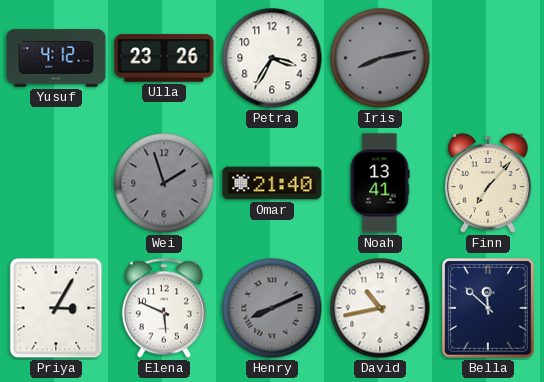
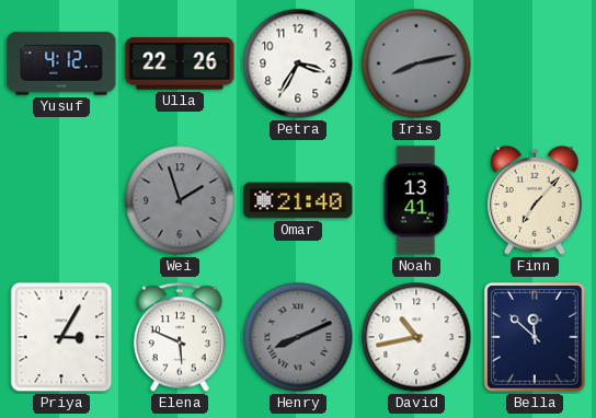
Ulla: 23:26 -> 22:26 (180, 63)
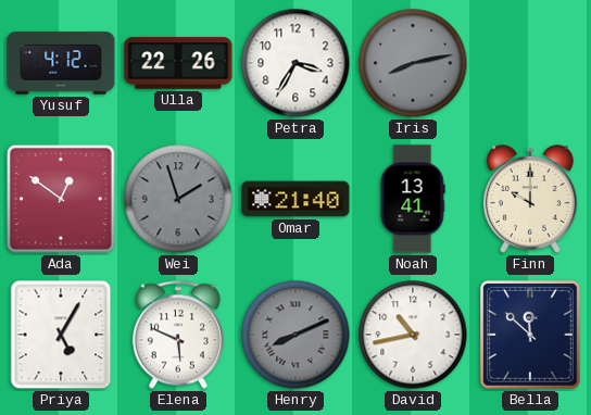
Ada: none -> 12:51 (62, 200)
Finn: 7:07 -> 10:00 (530, 199)
Priya: 3:05 -> 5:05 (61, 335)
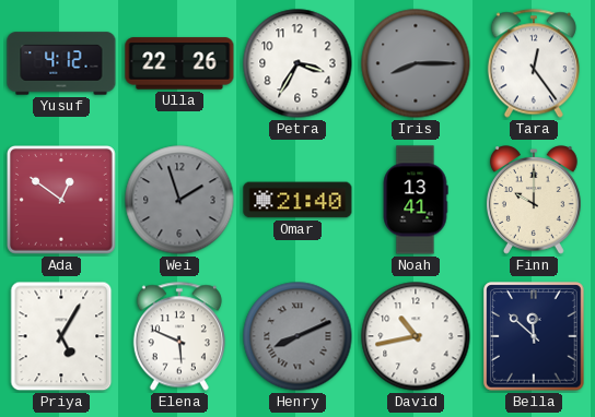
Iris: 8:13 -> 8:15 (416, 63)
Tara: none -> 12:24 (534, 63)
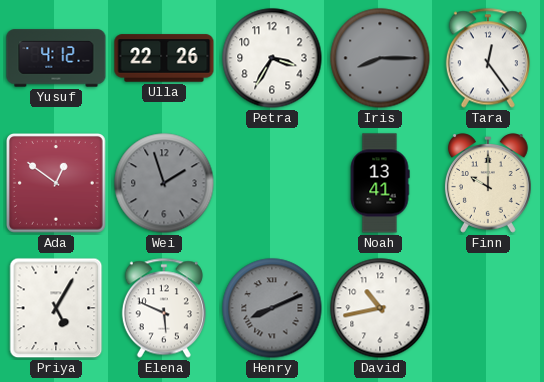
Omar: 21:40 -> none (297, 200)
Bella: 11:52 -> none (534, 336)
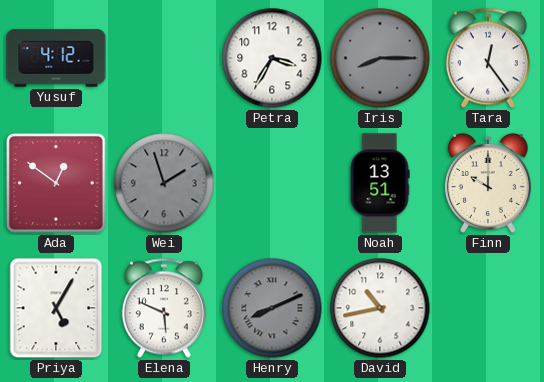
Ulla: 22:26 -> none (164, 58)
Noah: 13:41 -> 13:51 (380, 183)
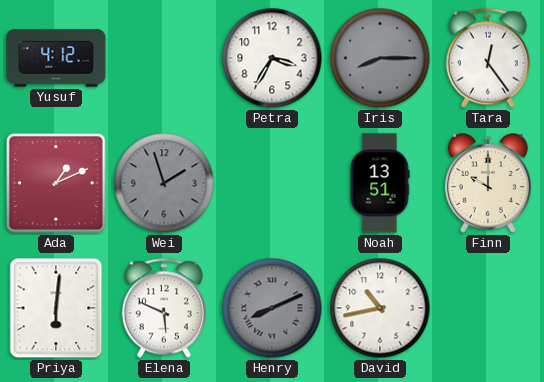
Ada: 12:51 -> 1:11 (57, 184)
Priya: 5:05 -> 6:01 (56, 308)
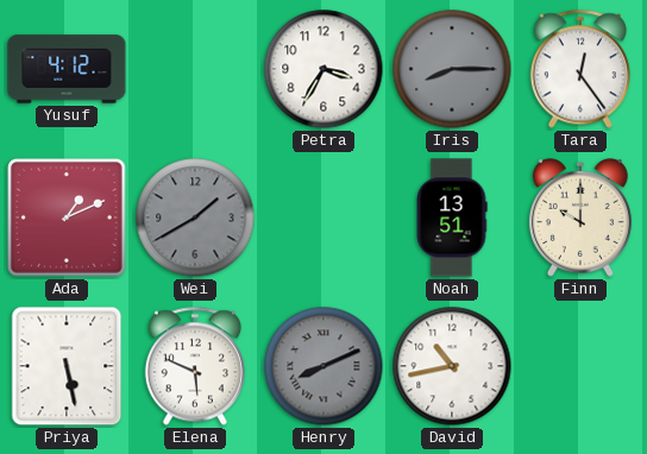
Wei: 1:57 -> 1:40 (195, 217)
Priya: 6:01 -> 5:28 (67, 366)
